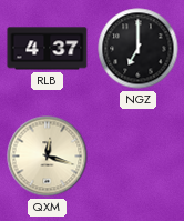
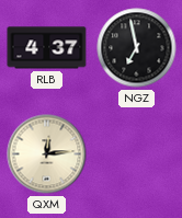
NGZ: 7:00 -> 6:58 (137, 48)
QXM: 12:18 -> 12:14 (47, 154)
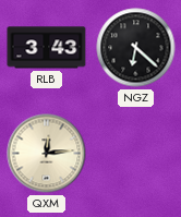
RLB: 4:37 -> 3:43 (47, 48)
NGZ: 6:58 -> 6:22 (136, 48)
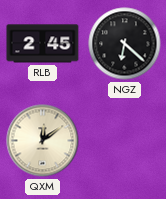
RLB: 3:43 -> 2:45 (43, 44)
QXM: 12:14 -> 12:09 (43, 141)
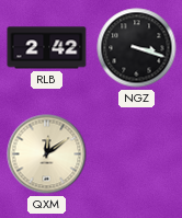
RLB: 2:45 -> 2:42 (47, 48)
NGZ: 6:22 -> 3:18 (137, 48)
